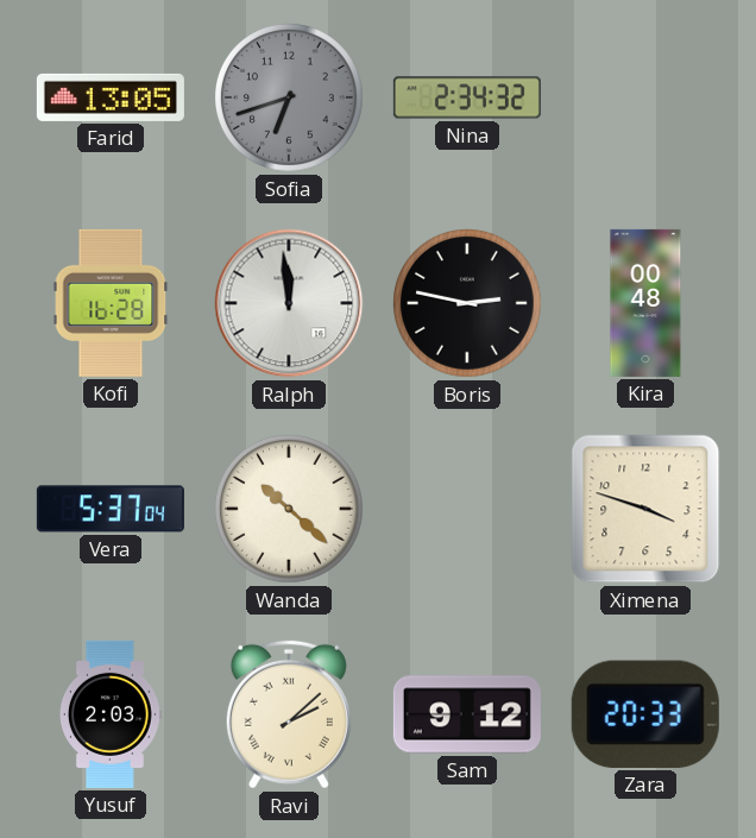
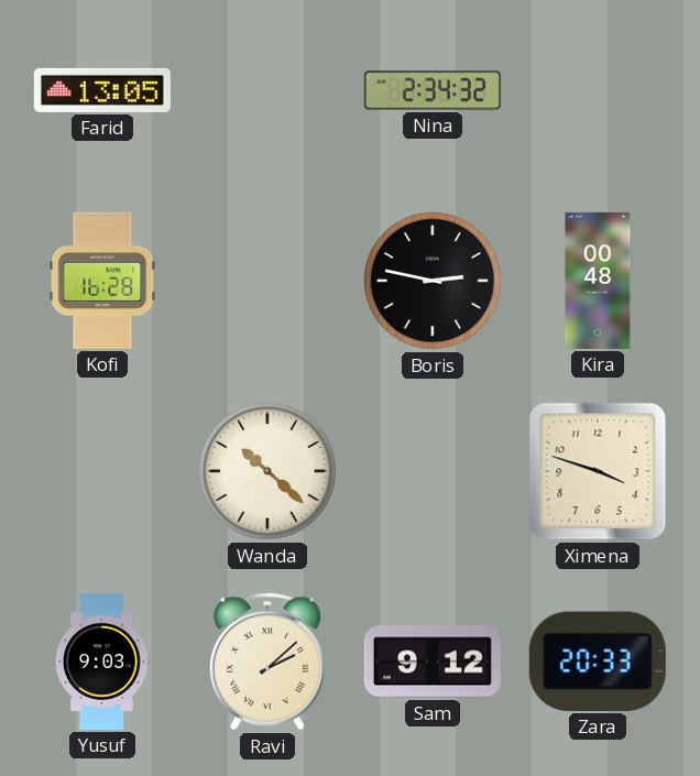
Sofia: 6:42 -> none (290, 99)
Ralph: 11:59 -> none (289, 303)
Vera: 5:37 -> none (111, 509)
Yusuf: 2:03 -> 9:03 (102, 662)
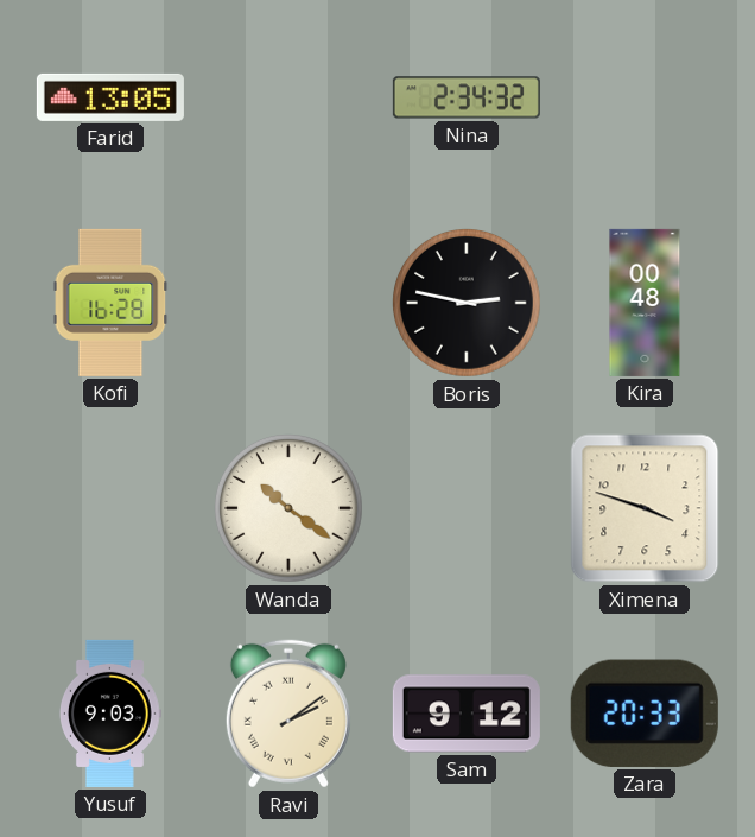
Wanda: 10:22 -> 10:21 (290, 509)
Ravi: 2:08 -> 2:09 (288, 714)
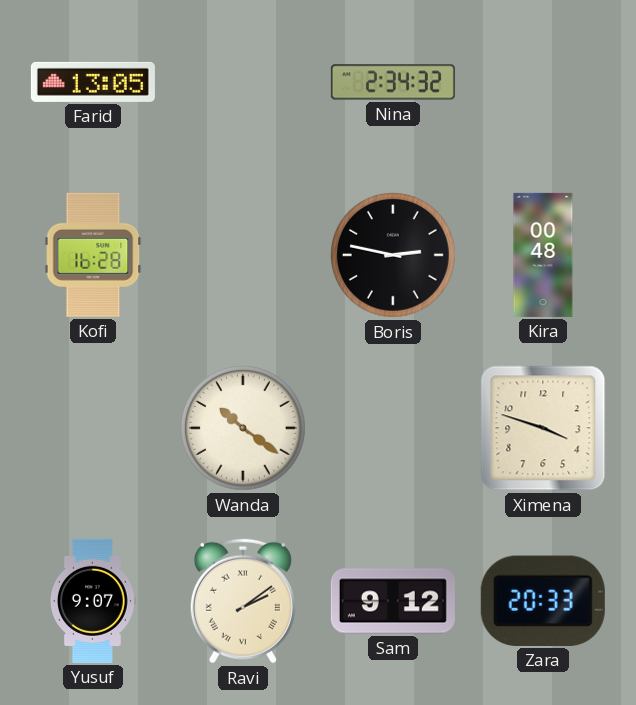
Yusuf: 9:03 -> 9:07 (93, 601)
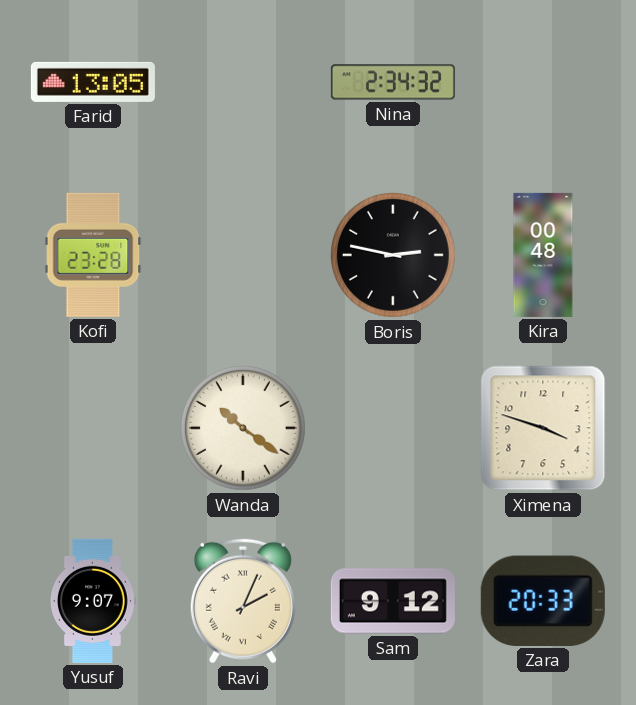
Kofi: 16:28 -> 23:28 (93, 255)
Ravi: 2:09 -> 2:04 (243, 601)
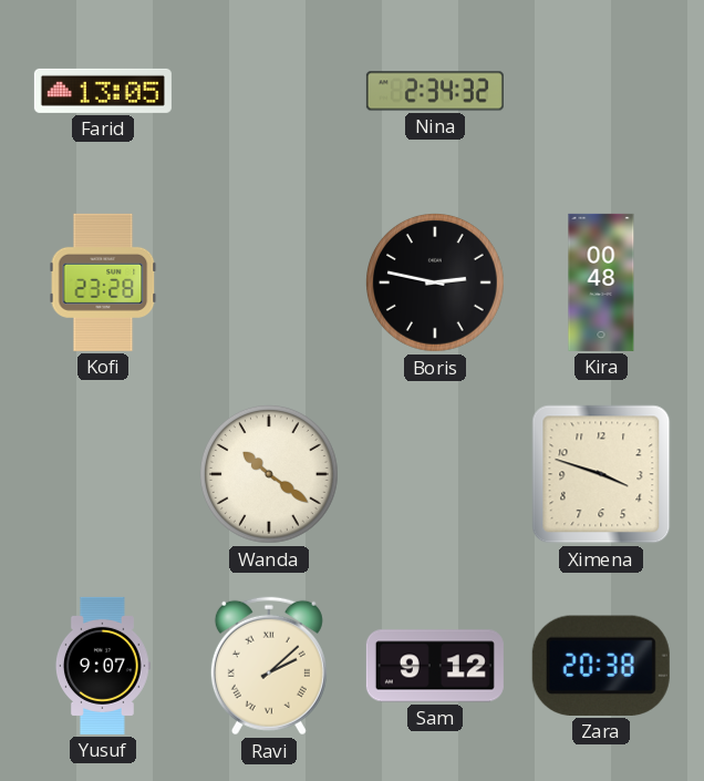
Ravi: 2:04 -> 2:08 (269, 666)
Zara: 20:33 -> 20:38 (601, 666)
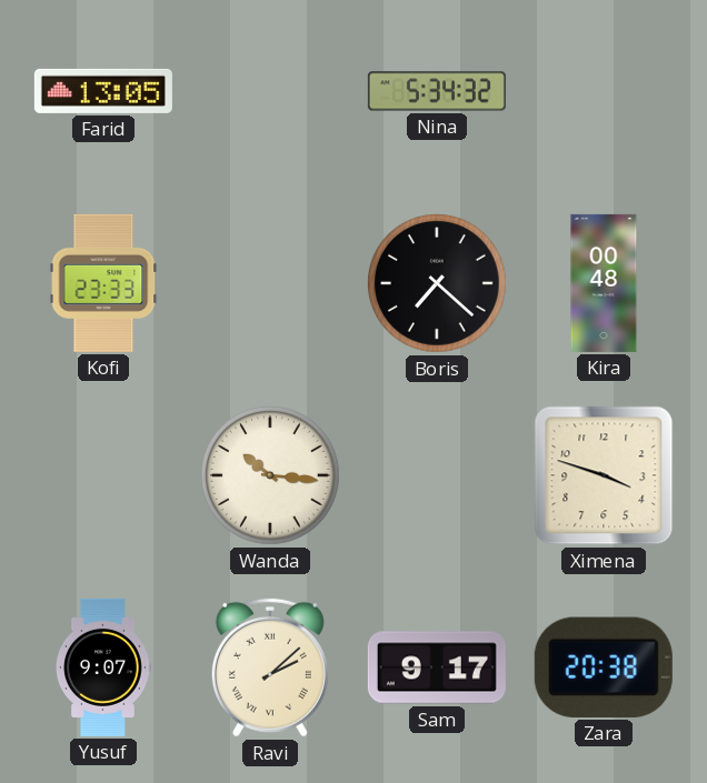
Nina: 2:34 -> 5:34 (437, 91)
Kofi: 23:28 -> 23:33 (103, 283)
Boris: 2:47 -> 7:22 (438, 284)
Wanda: 10:21 -> 10:16 (271, 476)
Sam: 9:12 -> 9:17 (437, 667)
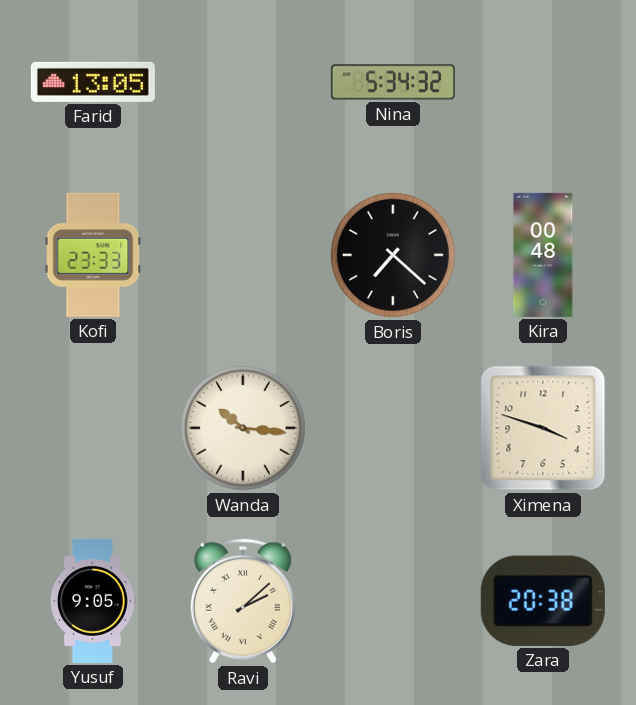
Yusuf: 9:07 -> 9:05 (93, 601)
Sam: 9:17 -> none (437, 667)
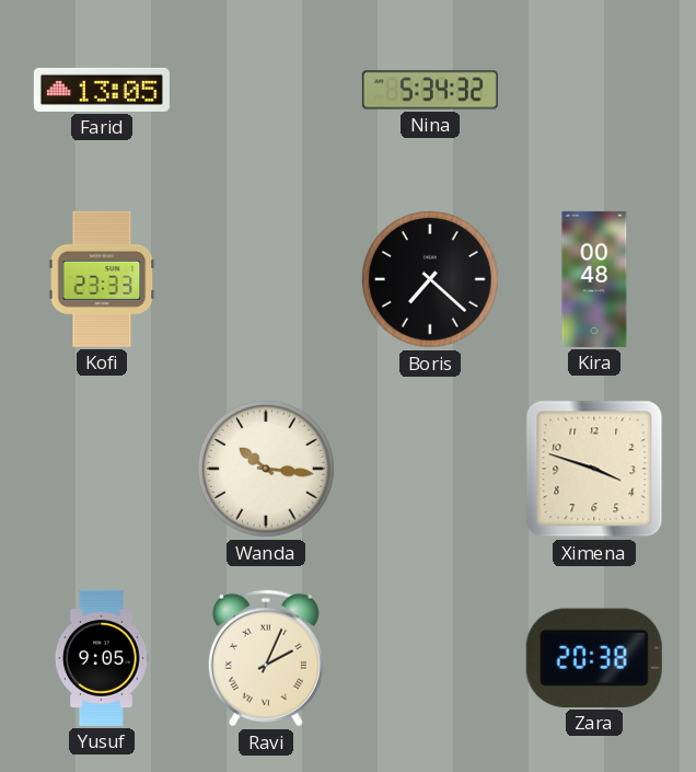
Ravi: 2:08 -> 2:04 (266, 658)
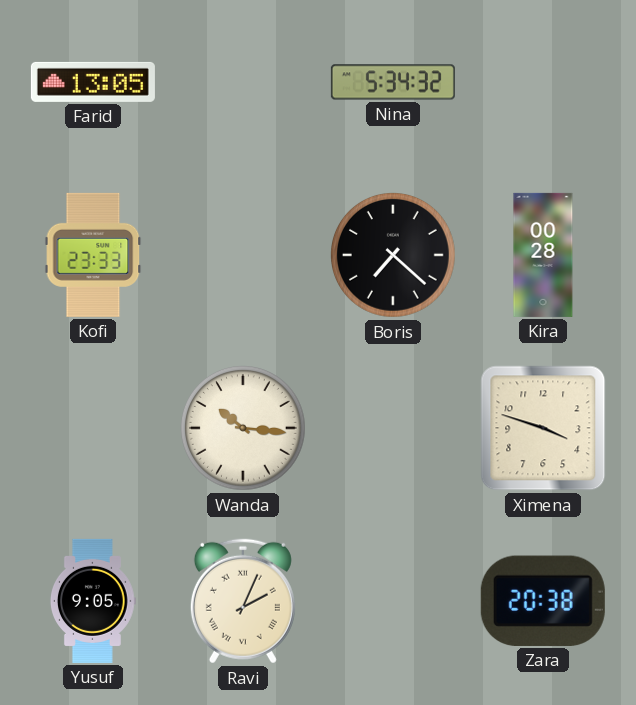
Kira: 00:48 -> 00:28 (543, 255)
